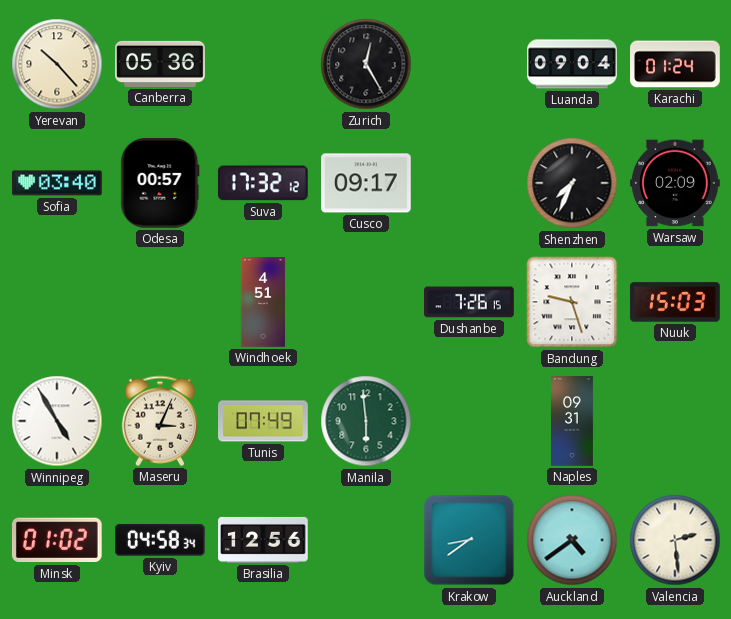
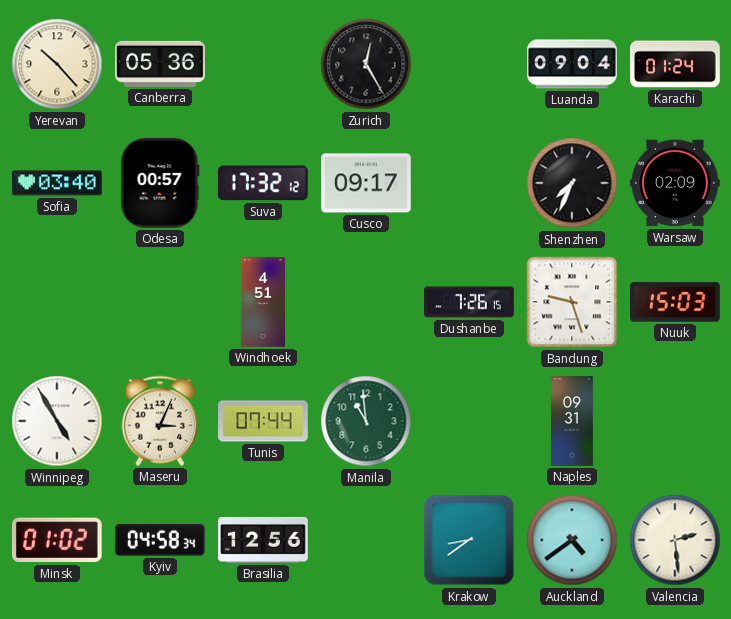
Tunis: 07:49 -> 07:44 (263, 421)
Manila: 5:59 -> 10:59 (366, 421)
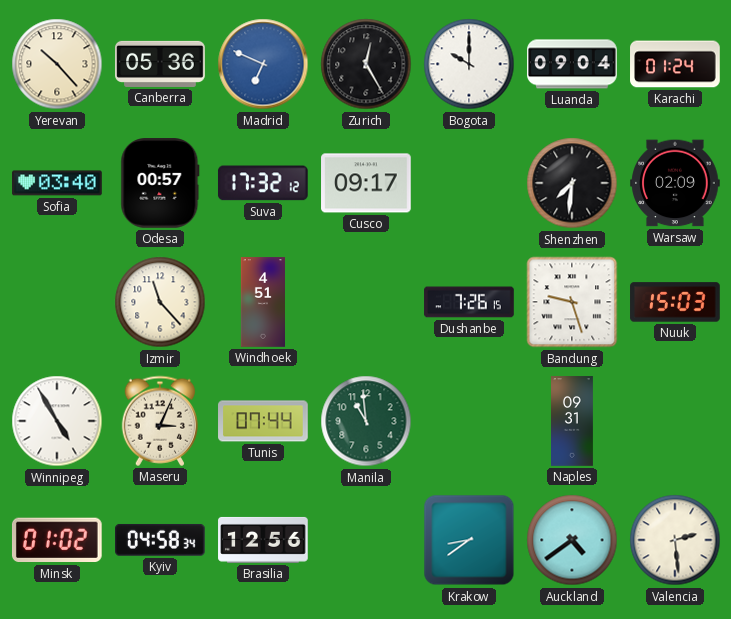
Madrid: none -> 6:49 (263, 64)
Bogota: none -> 10:00 (469, 64)
Shenzhen: 7:34 -> 7:31 (572, 183)
Izmir: none -> 11:23 (160, 302)
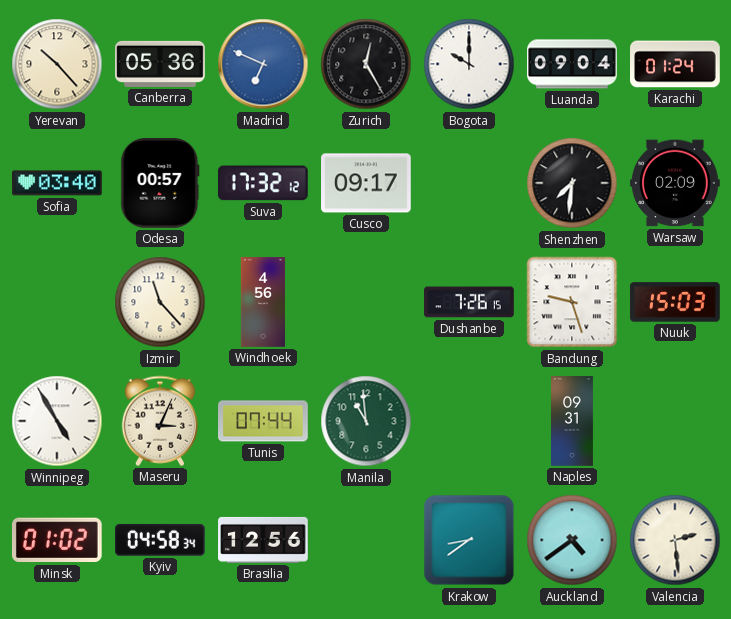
Windhoek: 4:51 -> 4:56 (262, 302)
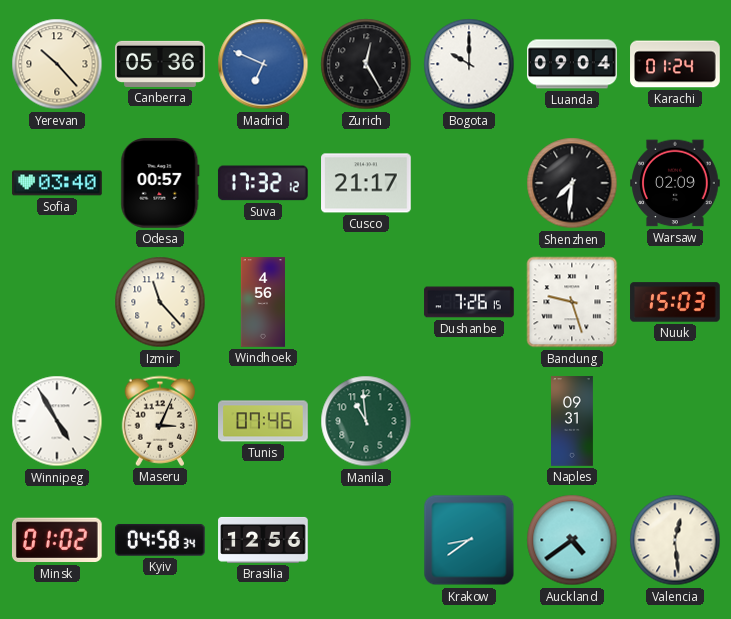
Cusco: 09:17 -> 21:17 (366, 183)
Tunis: 07:44 -> 07:46 (263, 421)
Valencia: 2:29 -> 12:29 (675, 540)
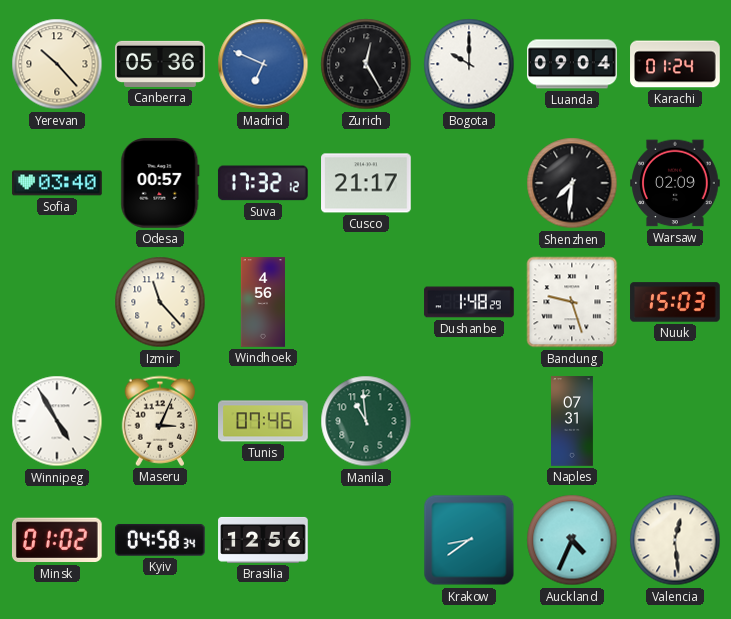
Dushanbe: 7:26 -> 1:48 (469, 302)
Naples: 09:31 -> 07:31 (573, 421)
Auckland: 4:39 -> 4:34 (572, 540)
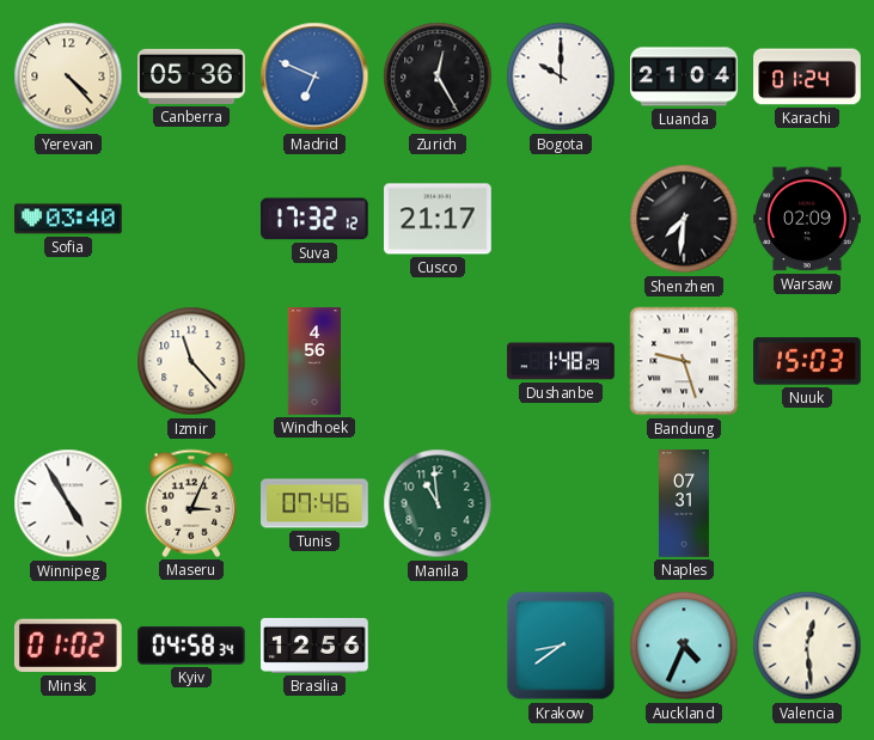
Yerevan: 10:23 -> 4:23 (68, 77)
Luanda: 09:04 -> 21:04 (684, 77)
Odesa: 00:57 -> none (160, 183)
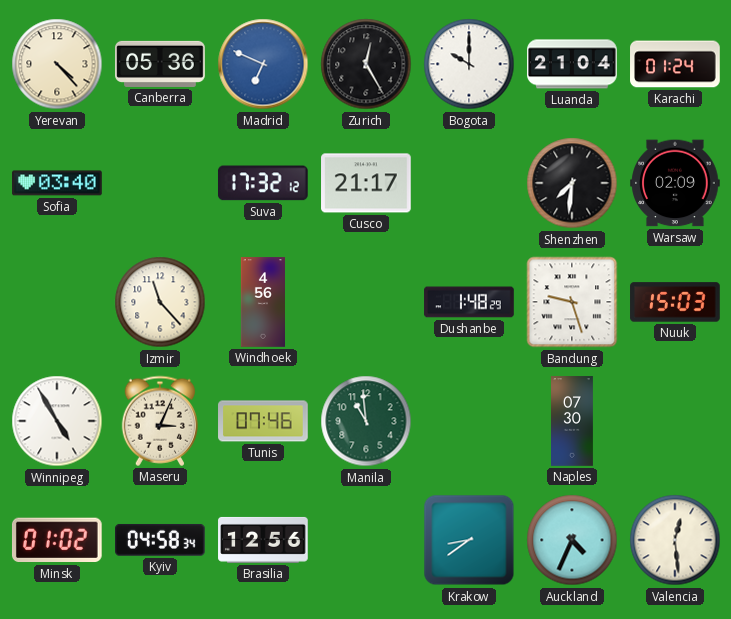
Naples: 07:31 -> 07:30 (573, 421)
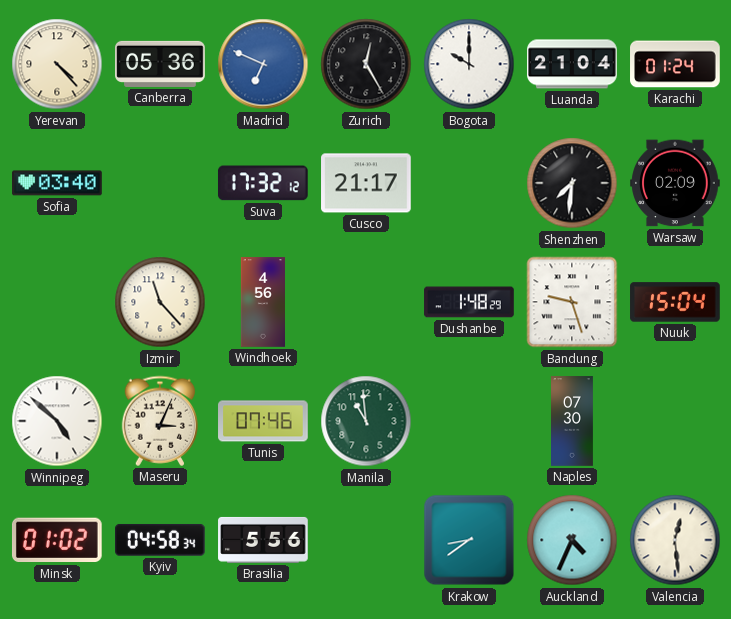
Nuuk: 15:03 -> 15:04 (675, 302)
Winnipeg: 4:55 -> 4:52 (57, 421)
Brasilia: 12:56 -> 5:56 (263, 540)
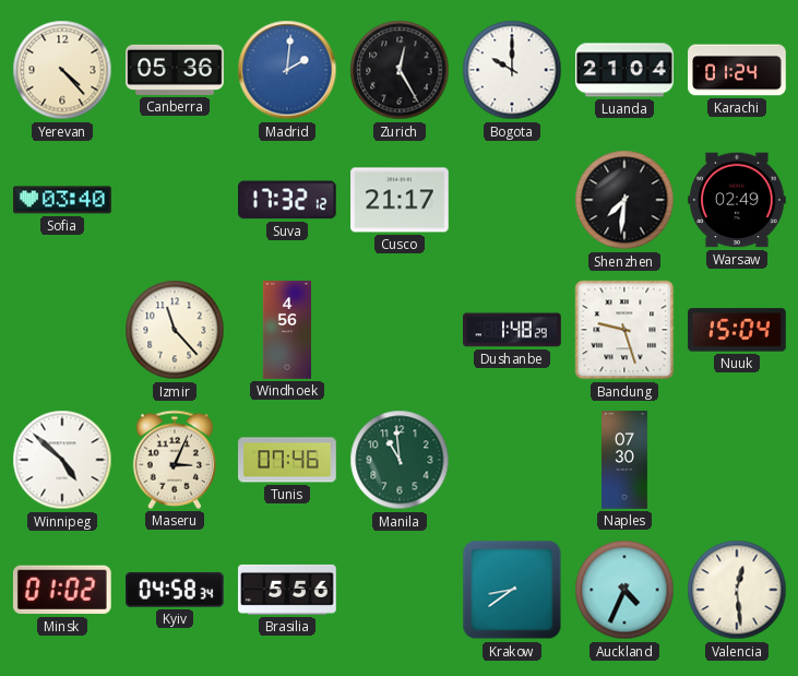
Madrid: 6:49 -> 2:01 (287, 70)
Warsaw: 02:09 -> 02:49 (737, 200)
